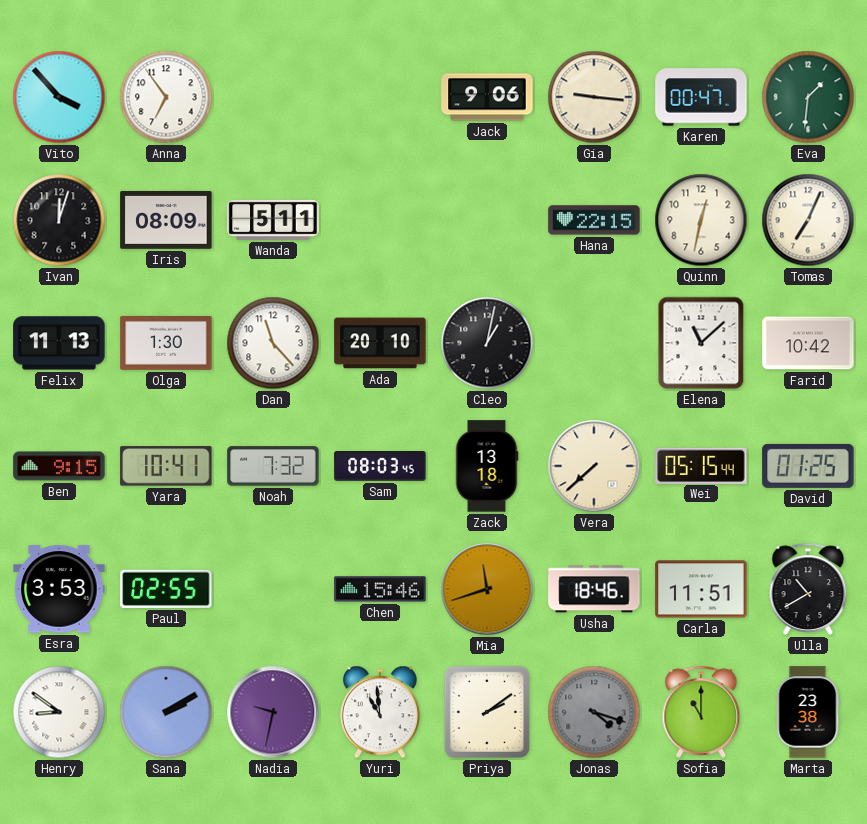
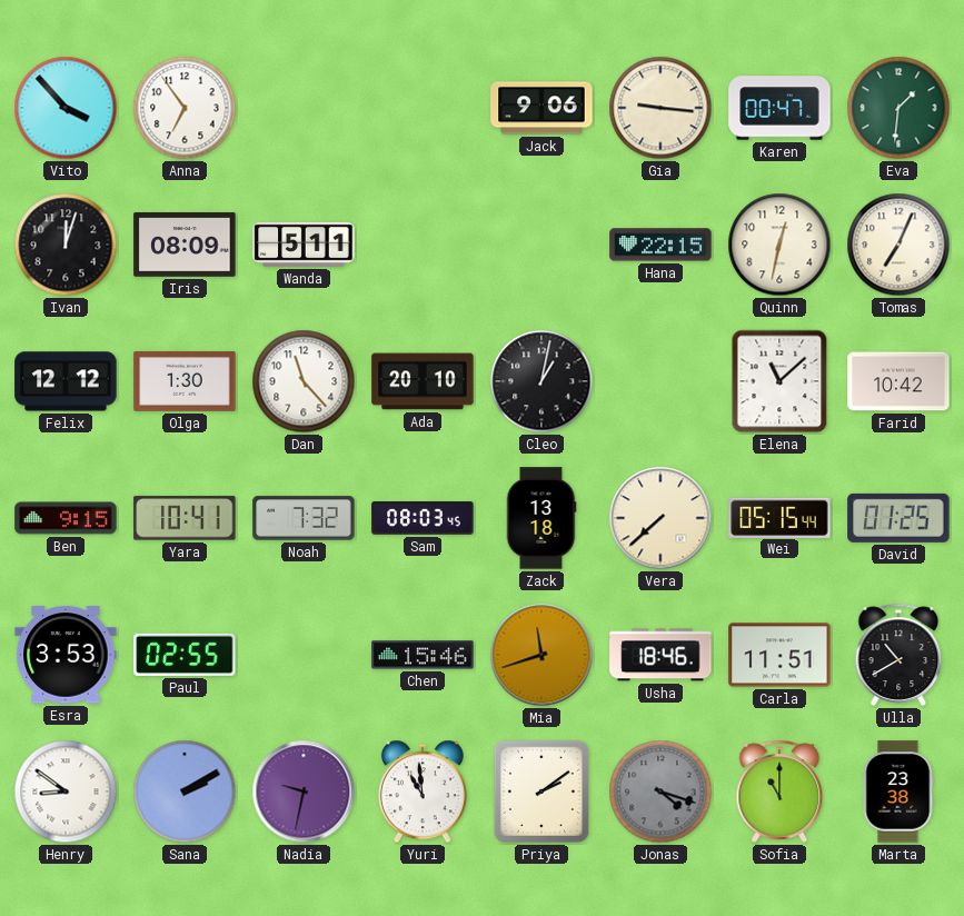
Felix: 11:13 -> 12:12 (66, 381)
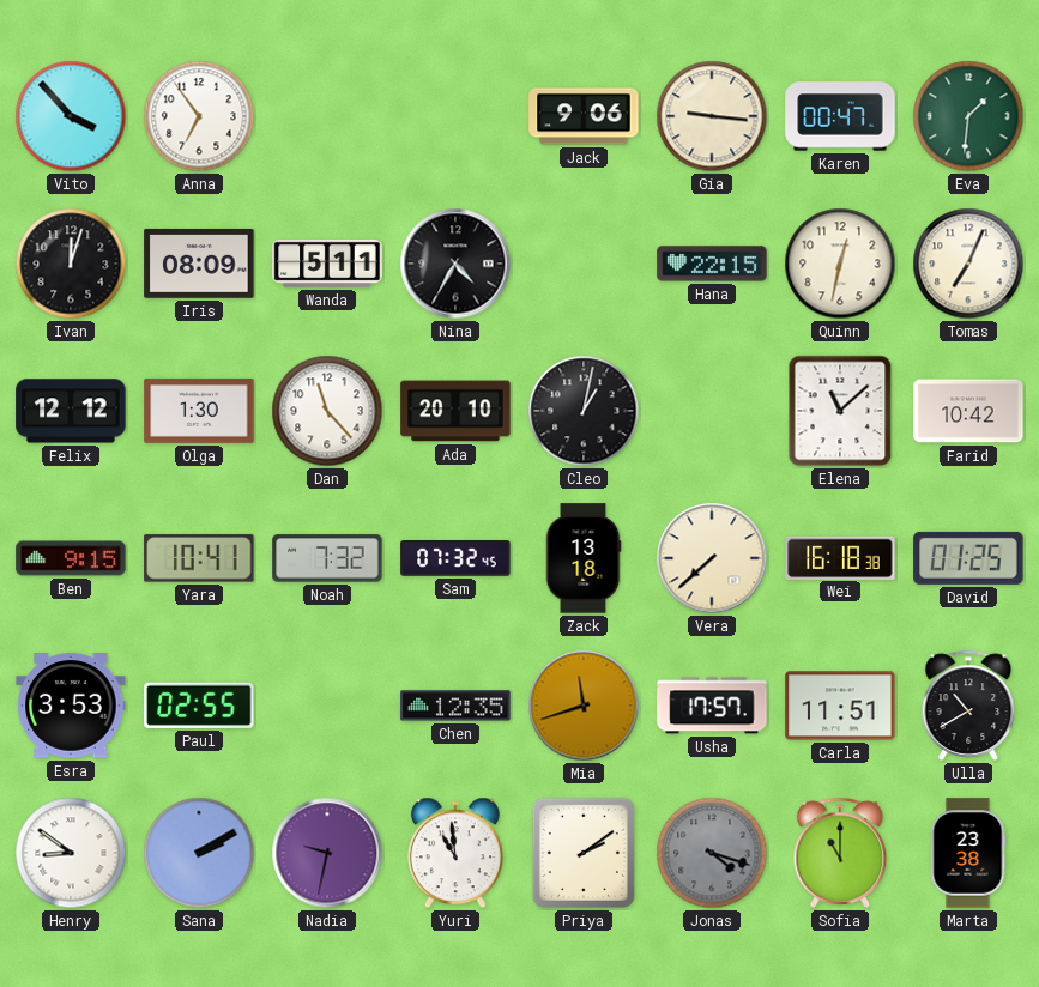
Nina: none -> 4:35 (455, 264)
Sam: 08:03 -> 07:32 (455, 559)
Wei: 05:15 -> 16:18 (840, 557)
Chen: 15:46 -> 12:35 (455, 706)
Usha: 18:46 -> 17:57 (712, 706)
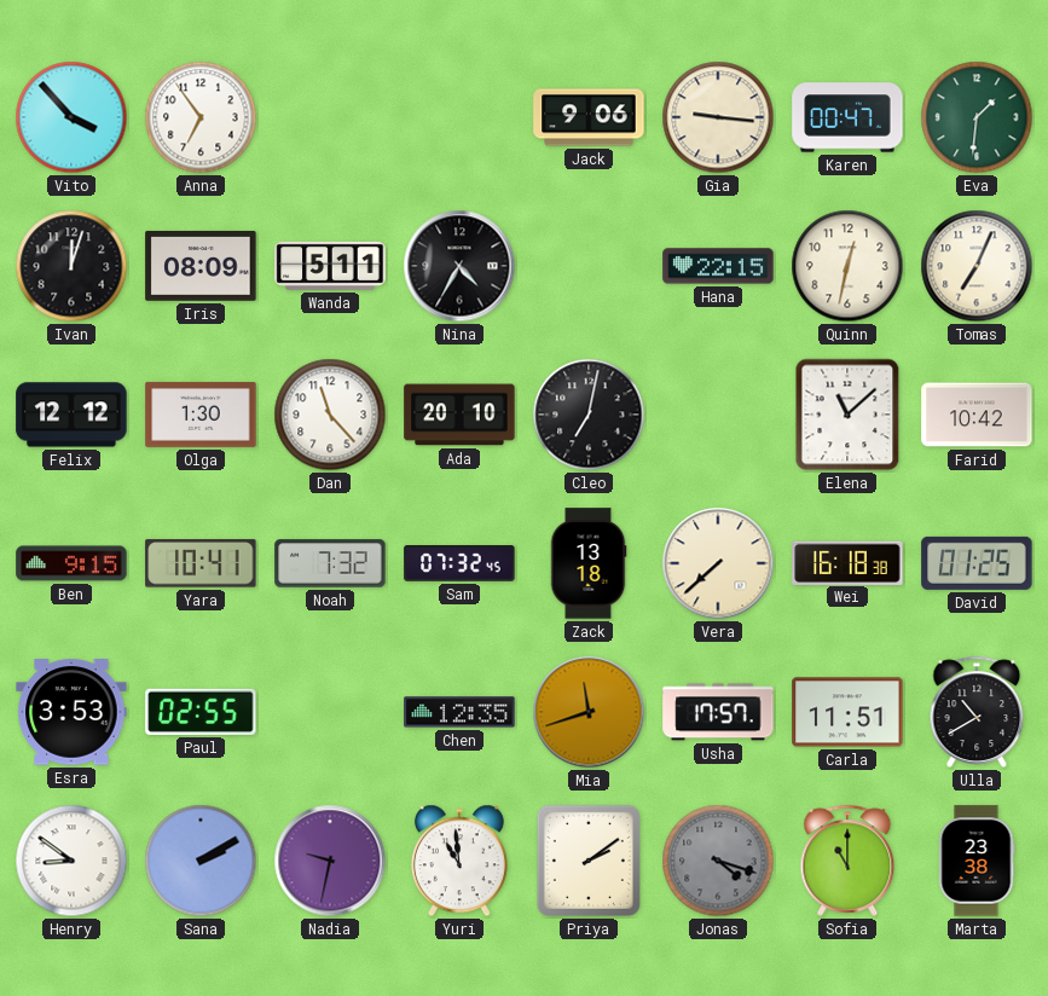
Cleo: 1:02 -> 7:02 (589, 415)
